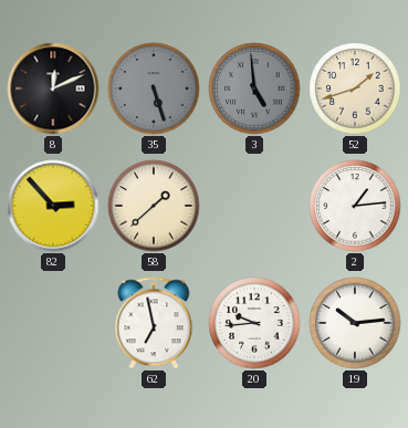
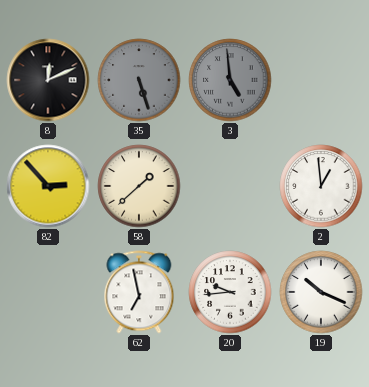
52: 1:42 -> none (355, 88)
2: 1:14 -> 12:59 (321, 186)
19: 10:14 -> 10:19 (321, 292)
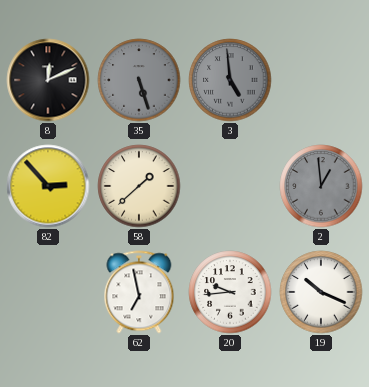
2 dial: white -> grey (321, 186)
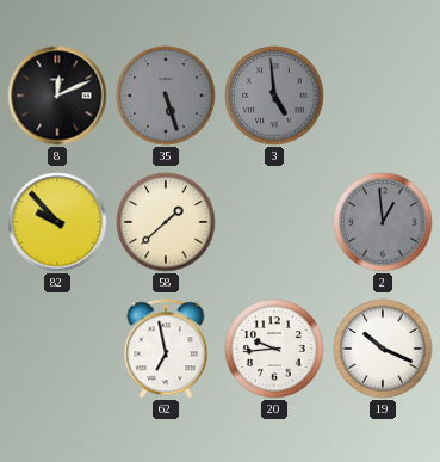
82: 2:53 -> 9:53 (57, 222)
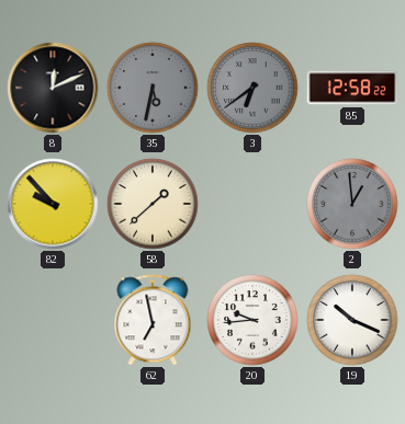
35: 5:27 -> 5:32 (153, 88)
3: 4:59 -> 6:39 (252, 88)
85: none -> 12:58 (352, 88)
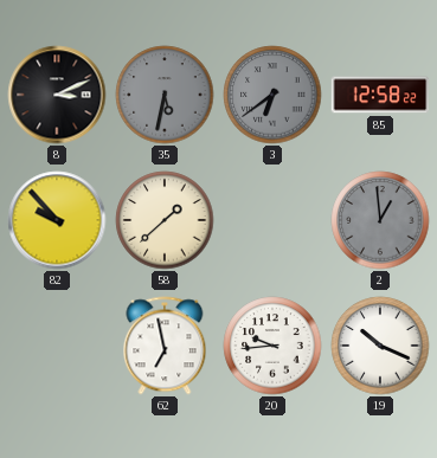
8: 12:11 -> 3:11 (57, 95)
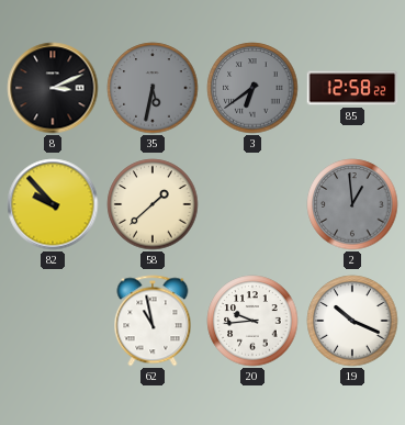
62: 6:58 -> 10:58 (153, 321)
